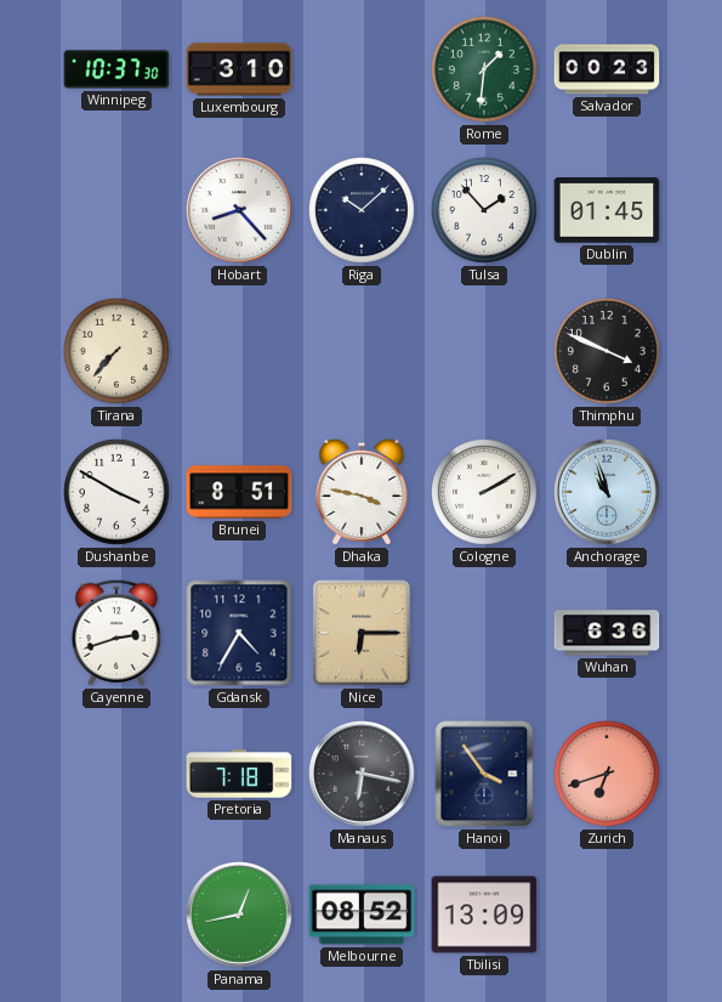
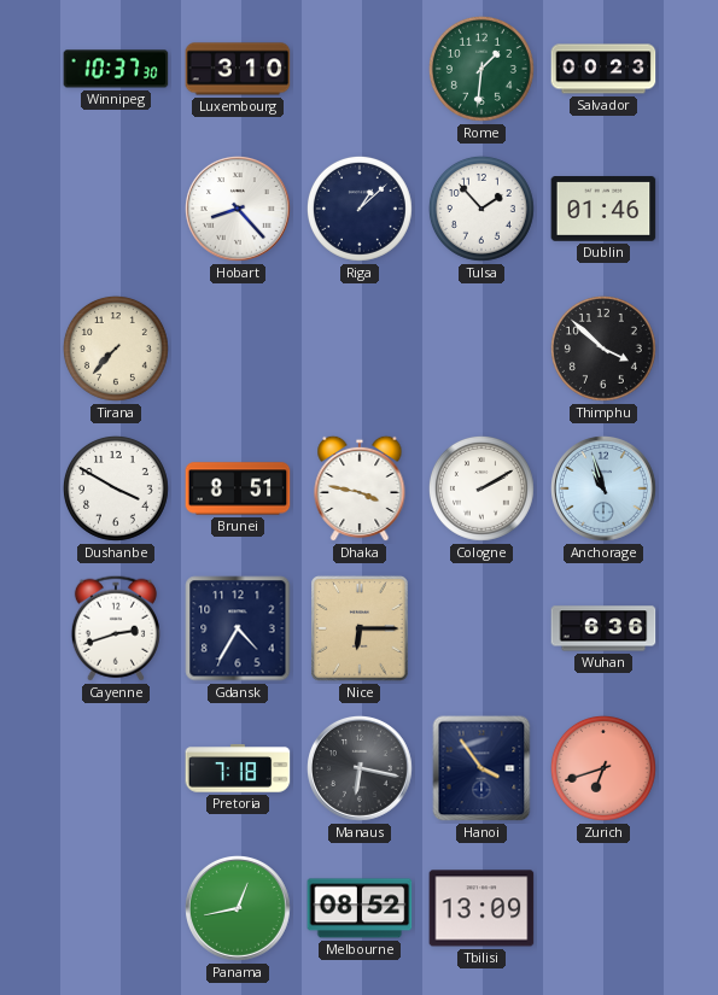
Riga: 10:08 -> 1:08 (360, 209)
Dublin: 01:45 -> 01:46 (603, 209)
Thimphu: 3:49 -> 3:52 (603, 349)
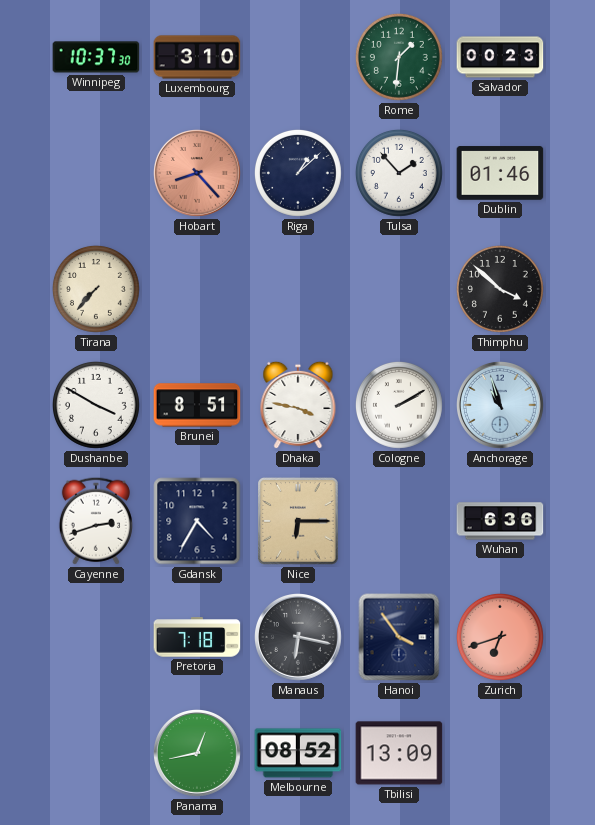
Hobart dial: white -> salmon (198, 174)
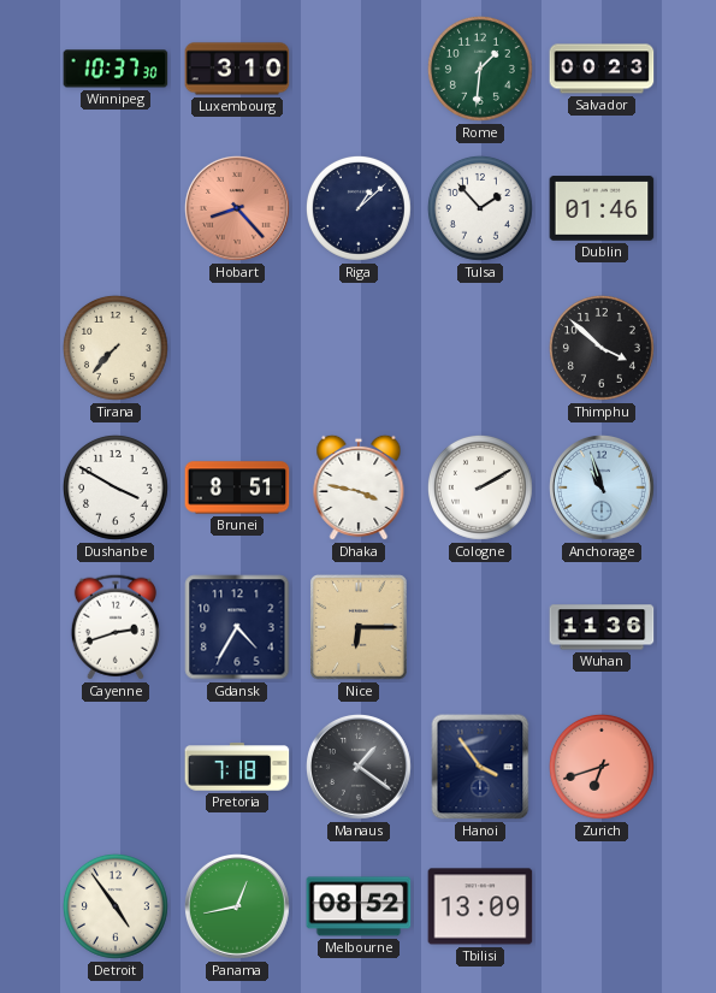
Wuhan: 6:36 -> 11:36 (602, 627)
Manaus: 6:17 -> 1:21 (360, 768)
Detroit: none -> 4:54 (116, 906)
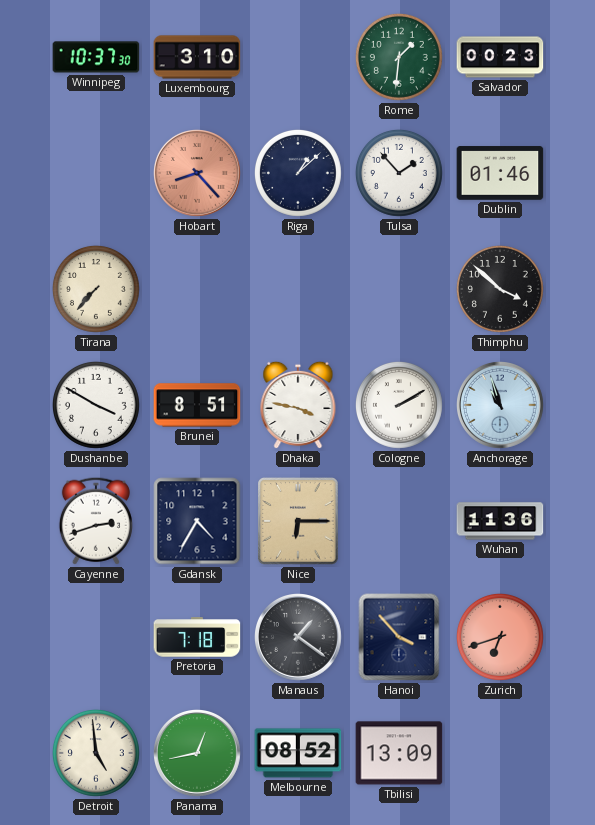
Hanoi: 3:54 -> 3:53 (399, 637)
Detroit: 4:54 -> 4:59 (96, 753)
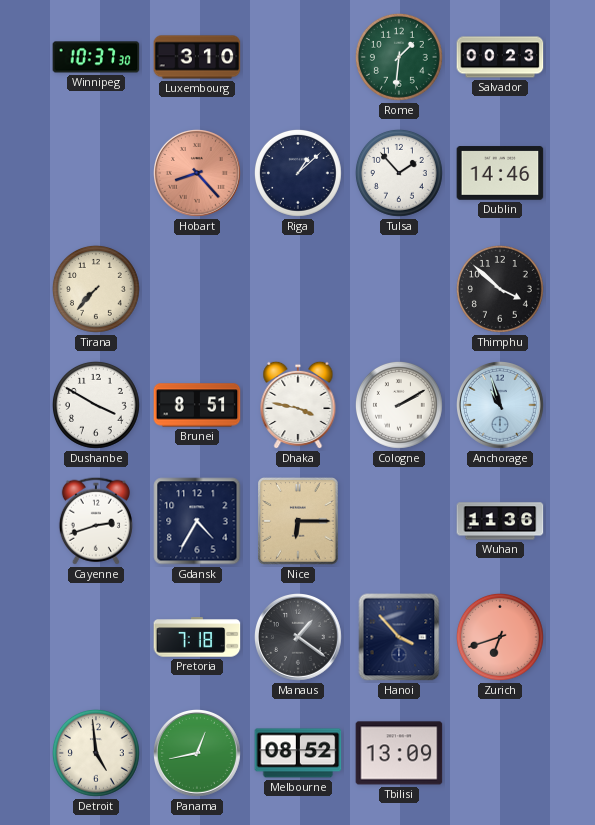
Dublin: 01:46 -> 14:46 (500, 173)
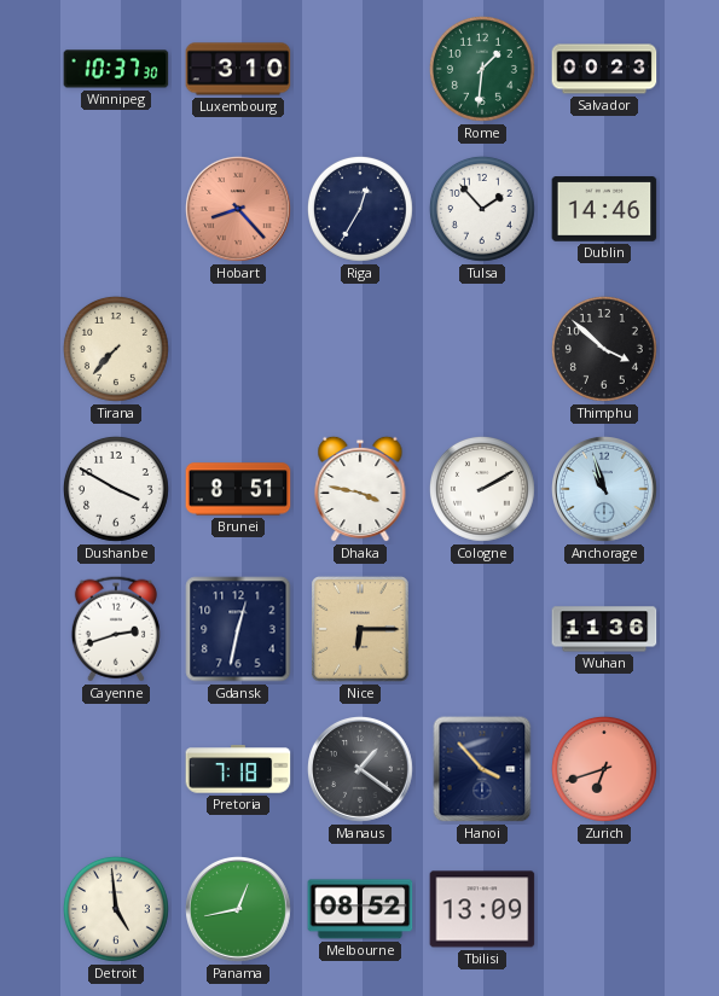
Riga: 1:08 -> 12:35 (360, 209)
Gdansk: 4:35 -> 12:32 (238, 629)
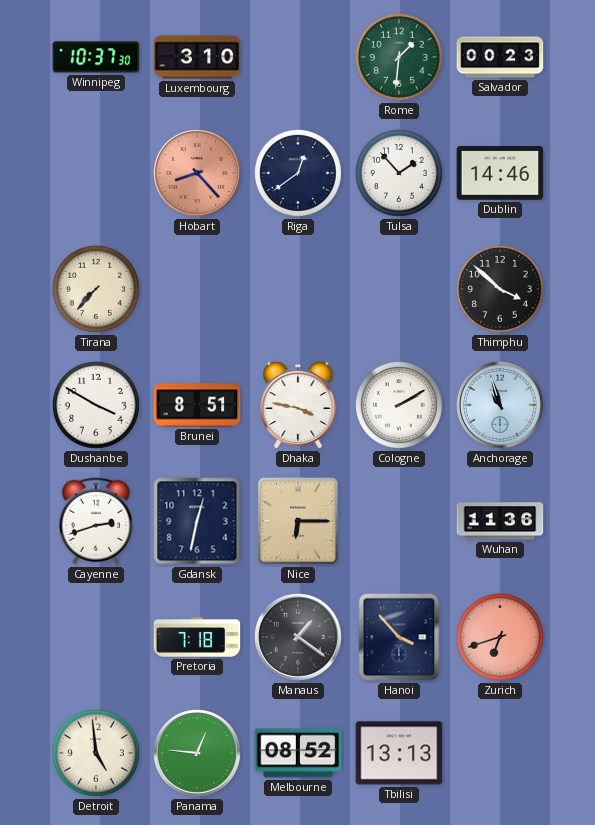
Riga: 12:35 -> 12:39 (298, 173)
Panama: 12:43 -> 12:46 (198, 754)
Tbilisi: 13:09 -> 13:13 (399, 753)
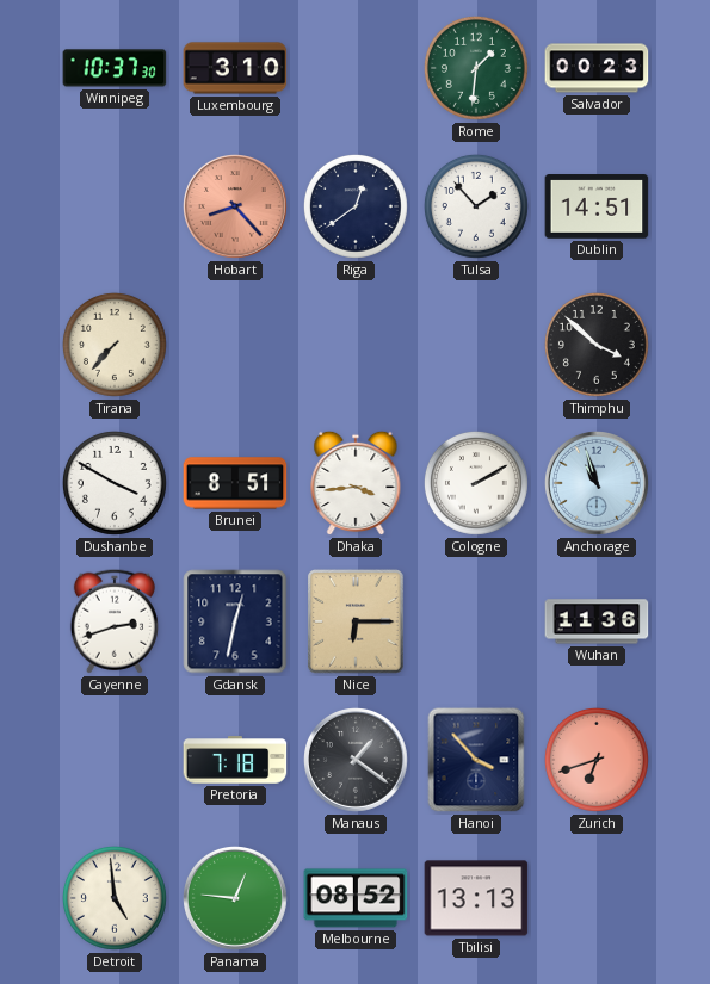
Dublin: 14:46 -> 14:51 (597, 206)
Dhaka: 3:47 -> 3:44 (356, 483)
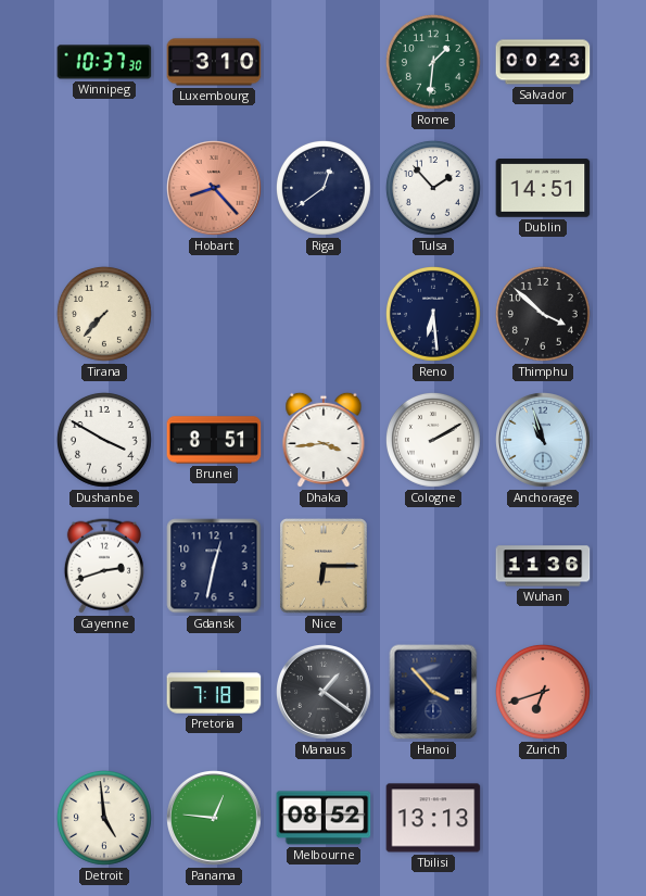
Reno: none -> 6:29 (433, 314)
